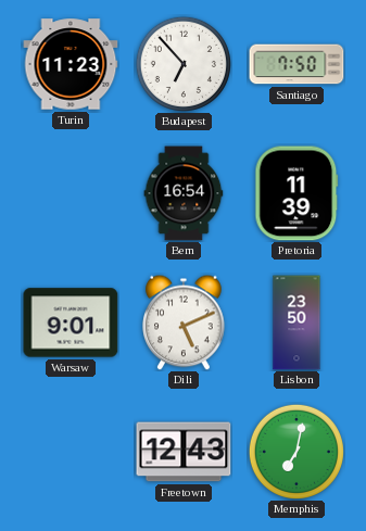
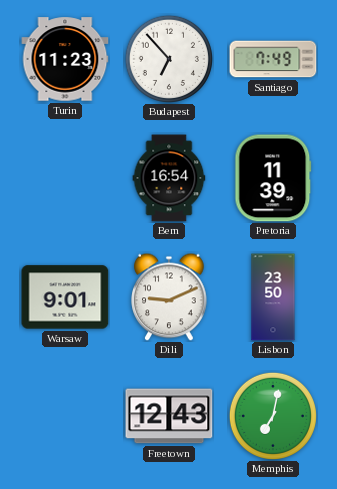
Santiago: 7:50 -> 7:49 (273, 59)
Dili: 5:11 -> 9:11 (169, 297)
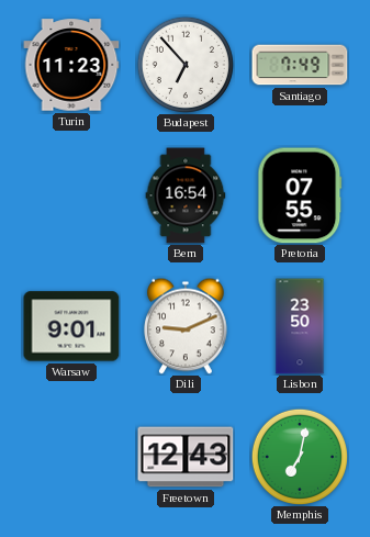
Pretoria: 11:39 -> 07:55 (300, 195)
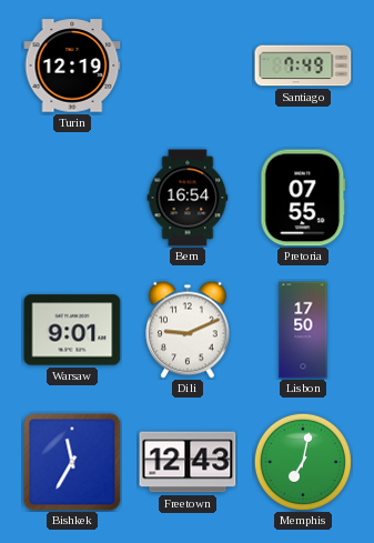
Turin: 11:23 -> 12:19 (72, 66)
Budapest: 6:53 -> none (186, 65)
Lisbon: 23:50 -> 17:50 (303, 330)
Bishkek: none -> 11:35 (72, 462)
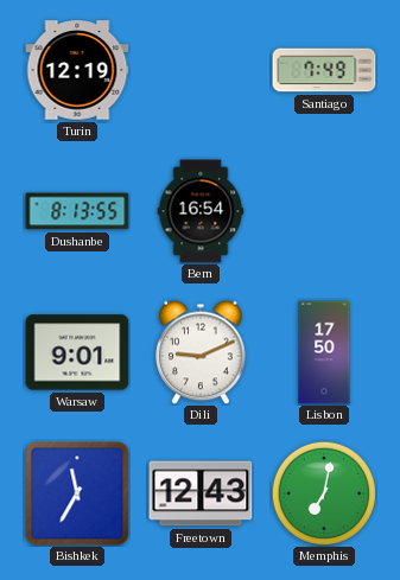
Dushanbe: none -> 8:13 (77, 211)
Pretoria: 07:55 -> none (303, 198)
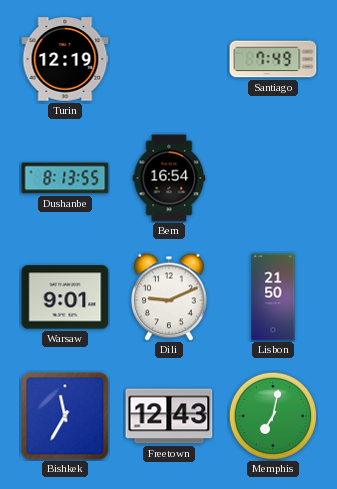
Lisbon: 17:50 -> 21:50 (273, 297)
